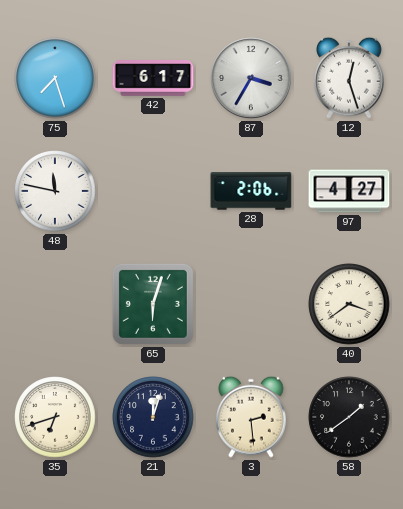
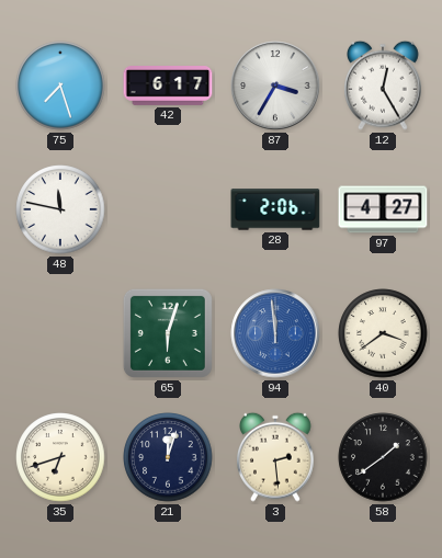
12: 12:27 -> 12:25 (384, 86)
94: none -> 11:59 (275, 333)
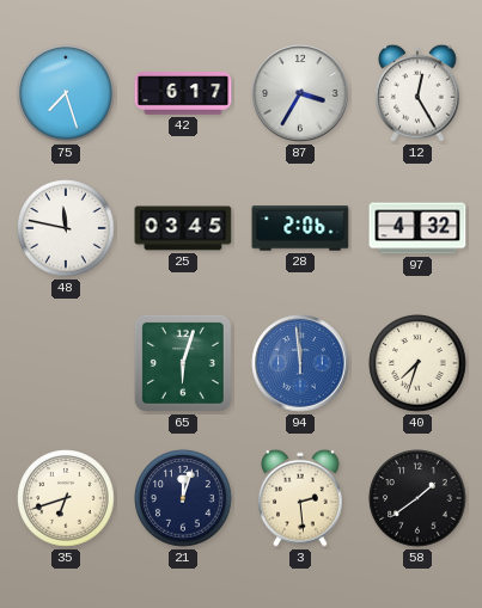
25: none -> 03:45 (183, 228)
97: 4:27 -> 4:32 (417, 228)
40: 3:39 -> 7:33 (417, 363)
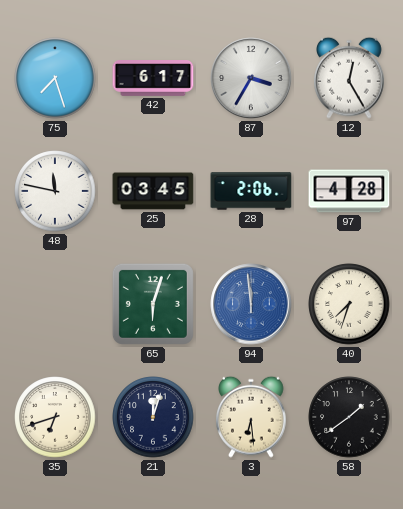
97: 4:32 -> 4:28 (349, 191)
3: 2:29 -> 6:29 (252, 417)
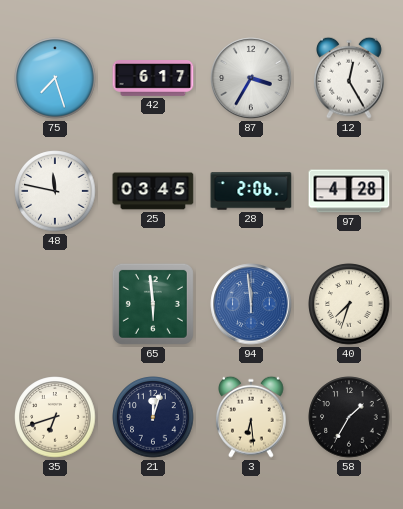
65: 6:03 -> 5:59 (153, 304)
58: 1:39 -> 1:35 (349, 417)
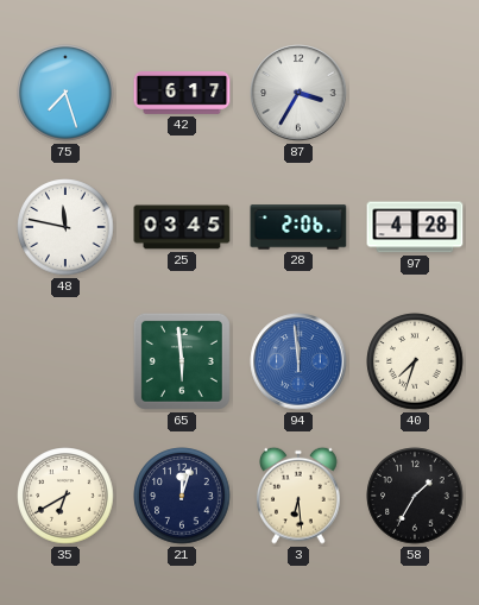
12: 12:25 -> none (350, 78)
35: 6:42 -> 6:40 (65, 496)
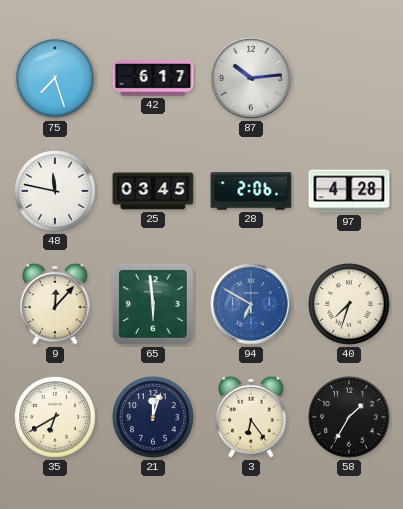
87: 3:35 -> 10:14 (251, 78)
9: none -> 12:07 (56, 304)
94: 11:59 -> 6:50 (251, 304)
3: 6:29 -> 6:24 (252, 417)
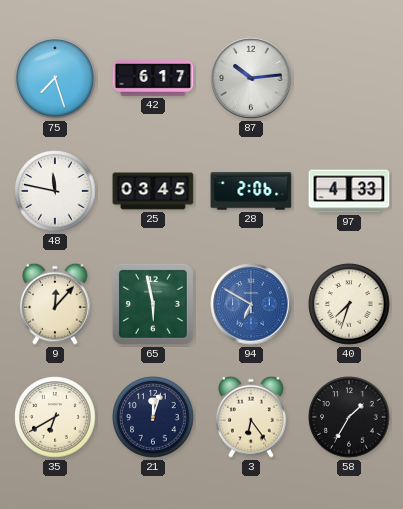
97: 4:28 -> 4:33 (349, 191)
65: 5:59 -> 5:58 (153, 304)
